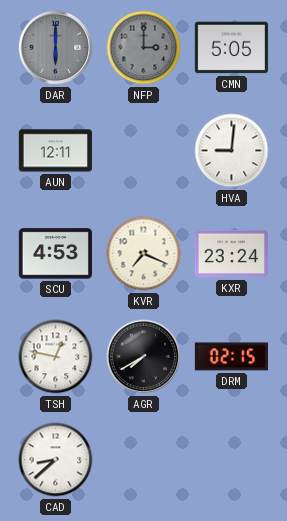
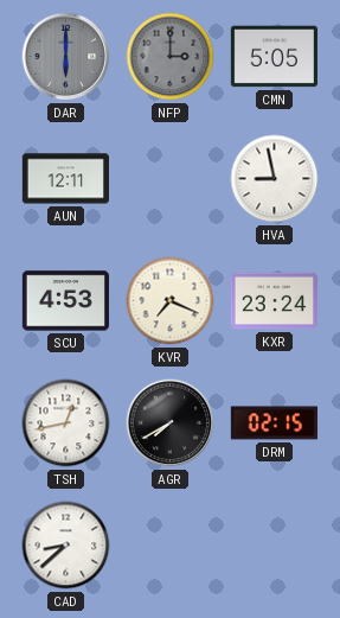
HVA: 9:01 -> 8:58 (275, 179)
TSH: 12:47 -> 12:43 (66, 423)
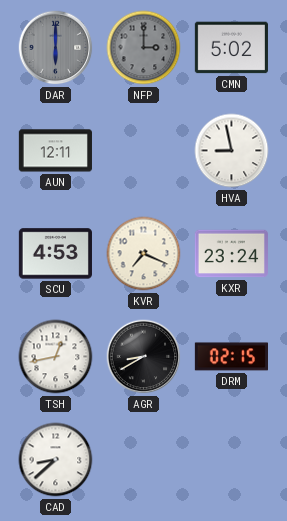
CMN: 5:05 -> 5:02 (231, 48)
AGR: 7:40 -> 8:40 (144, 357)
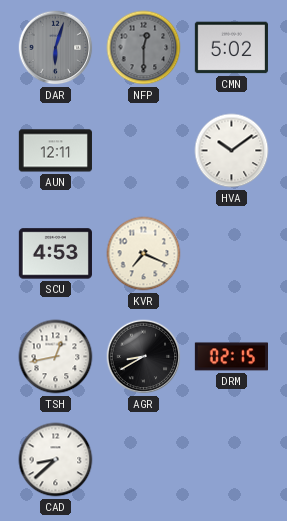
DAR: 6:00 -> 6:03 (56, 48)
NFP: 3:00 -> 12:30 (144, 48)
HVA: 8:58 -> 10:09 (232, 151)
KXR: 23:24 -> none (231, 254)
